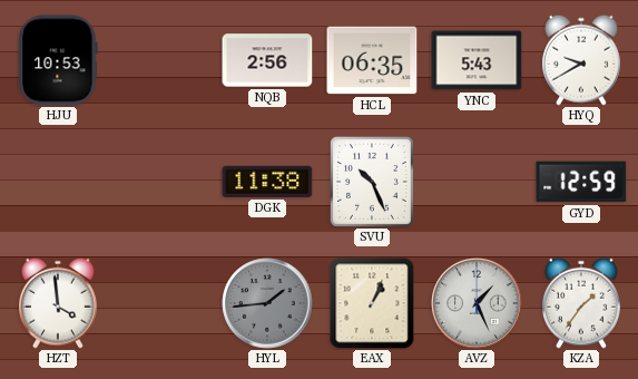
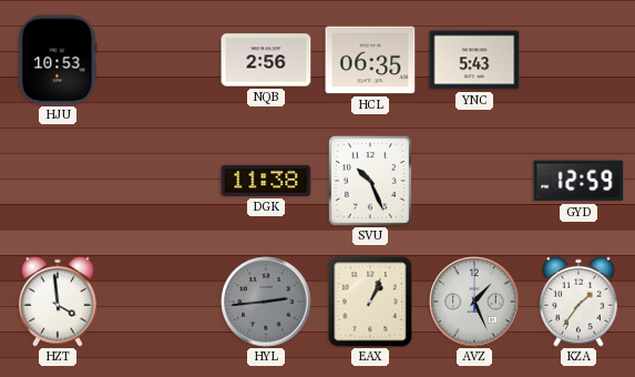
HYQ: 9:40 -> none (582, 60)
HYL: 1:44 -> 2:44 (266, 302)
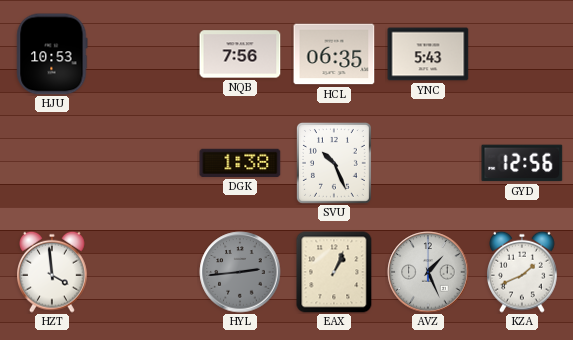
NQB: 2:56 -> 7:56 (240, 54)
DGK: 11:38 -> 1:38 (240, 163)
GYD: 12:59 -> 12:56 (522, 163)
KZA: 1:36 -> 1:41 (523, 272)
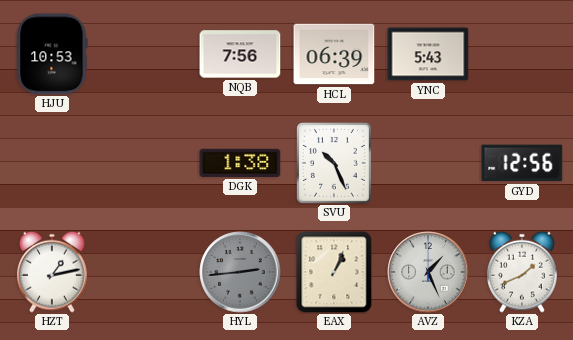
HCL: 06:35 -> 06:39 (334, 54)
HZT: 3:59 -> 1:13 (53, 272)
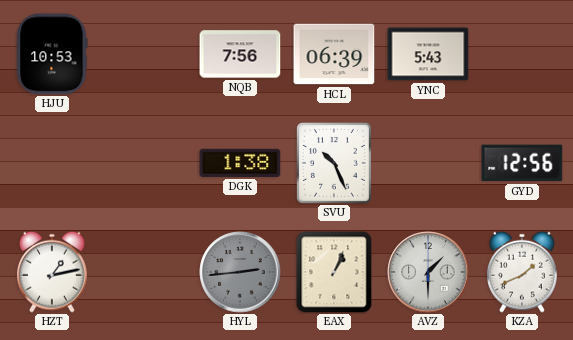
AVZ: 1:26 -> 1:30 (428, 272)
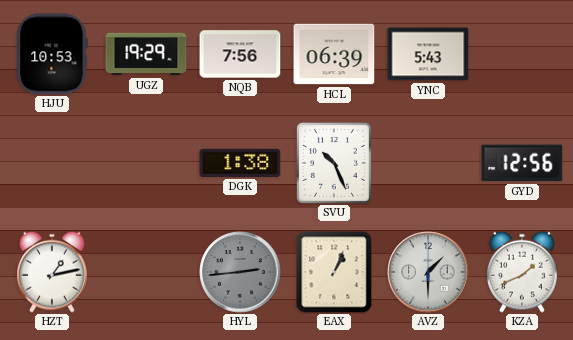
UGZ: none -> 19:29 (146, 54)
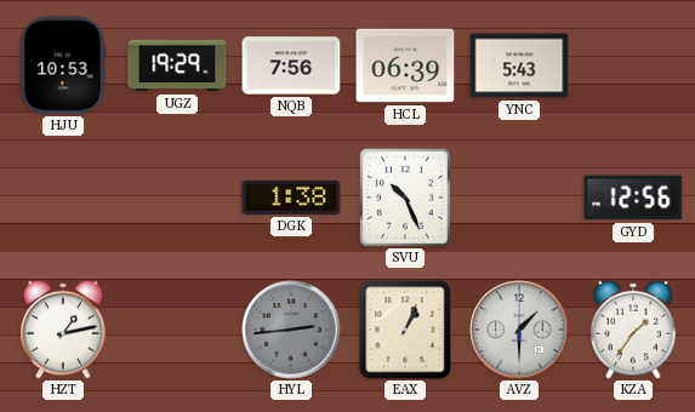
KZA: 1:41 -> 1:36 (634, 330)
